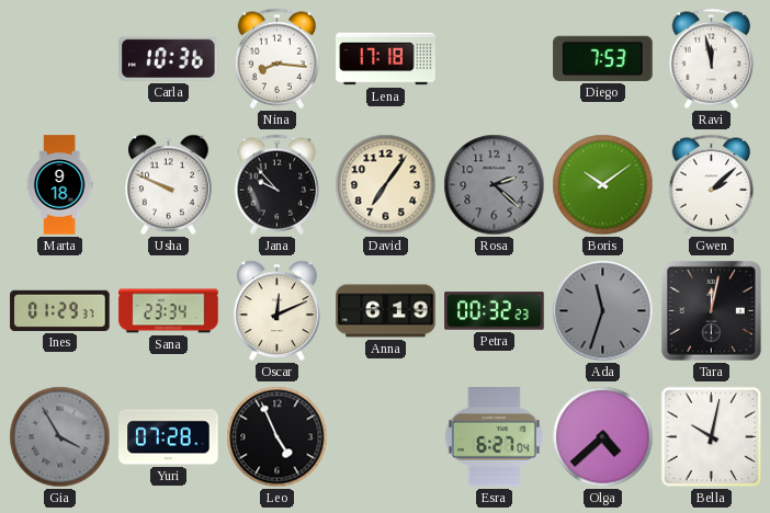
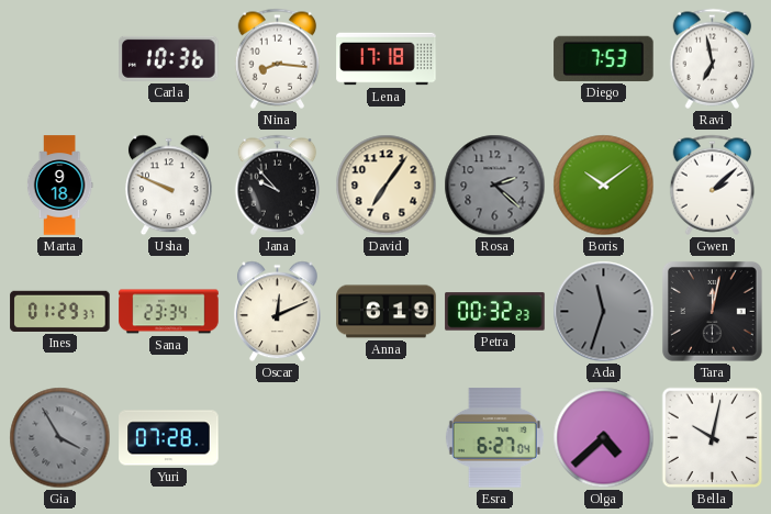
Ravi: 11:58 -> 6:58 (713, 58)
Leo: 4:56 -> none (278, 437)
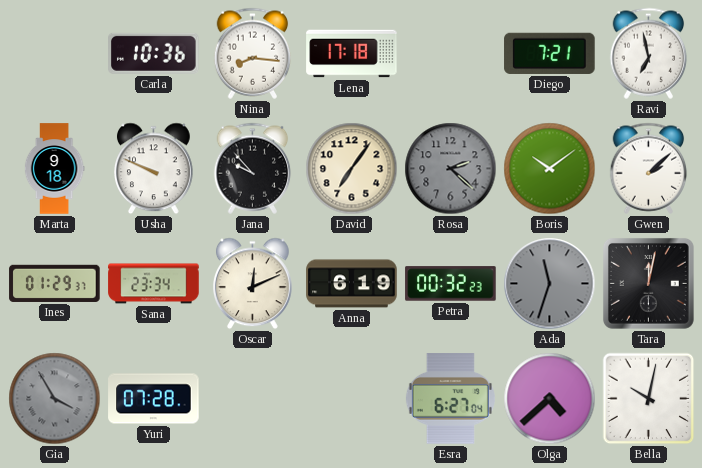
Diego: 7:53 -> 7:21 (550, 53)
